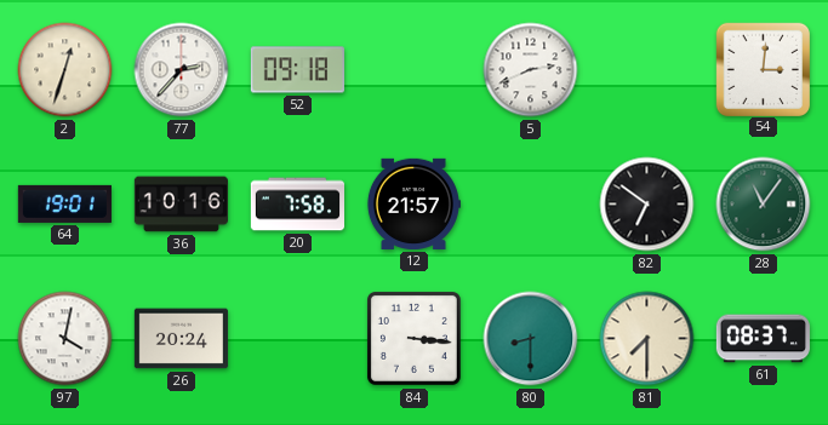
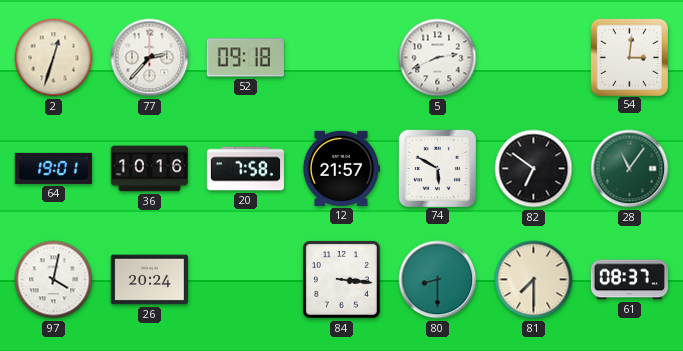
74: none -> 5:50 (437, 168)
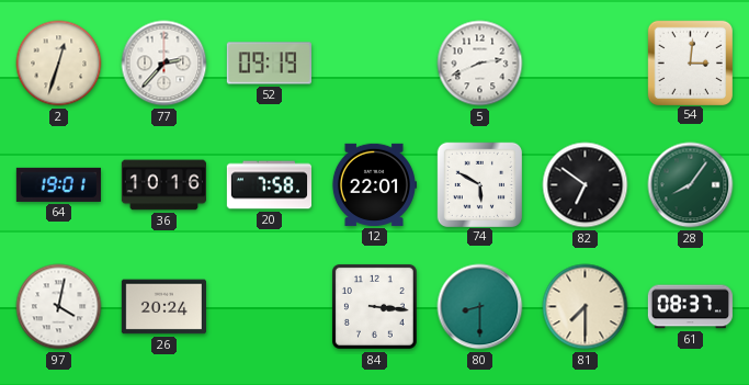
52: 09:18 -> 09:19 (269, 64)
12: 21:57 -> 22:01 (374, 184)
28: 11:06 -> 8:06 (691, 185)
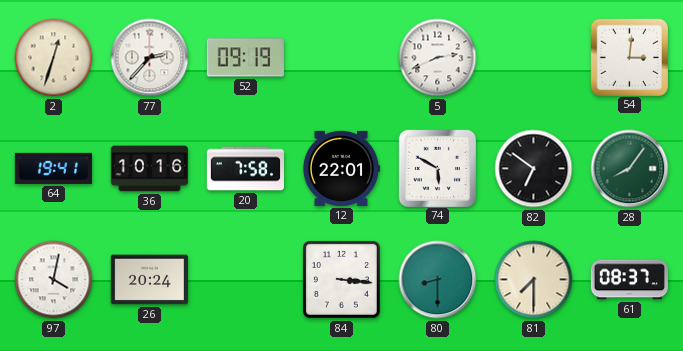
64: 19:01 -> 19:41 (53, 168)
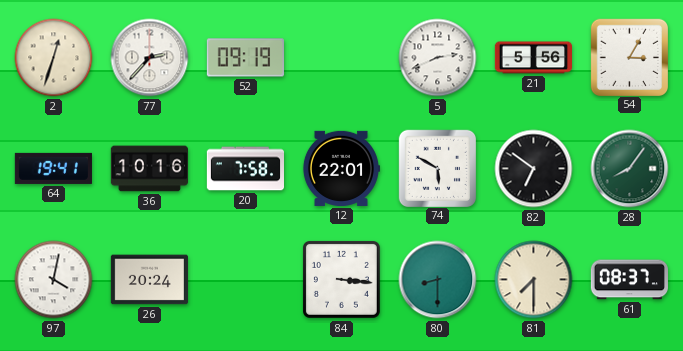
21: none -> 5:56 (533, 58)
54: 3:01 -> 3:05 (629, 57)
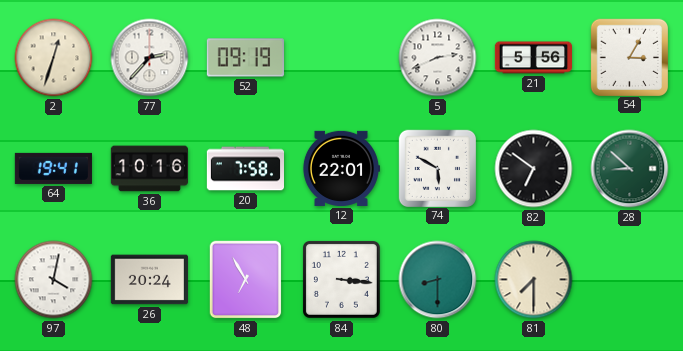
28: 8:06 -> 8:52 (630, 169)
48: none -> 6:55 (246, 280)
61: 08:37 -> none (629, 280)
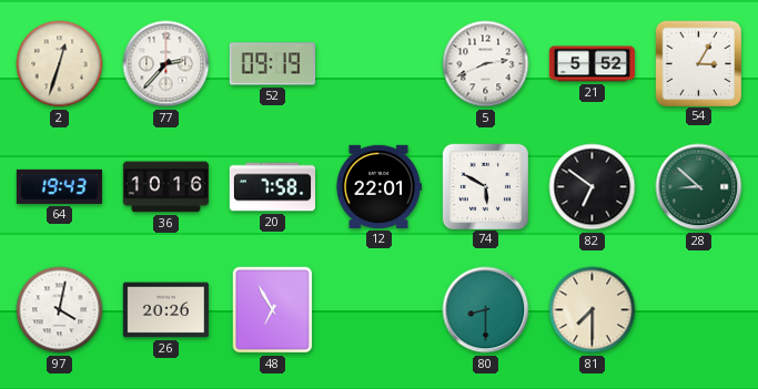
21: 5:56 -> 5:52 (592, 64)
64: 19:41 -> 19:43 (59, 186)
26: 20:24 -> 20:26 (165, 310)
84: 3:16 -> none (341, 279)
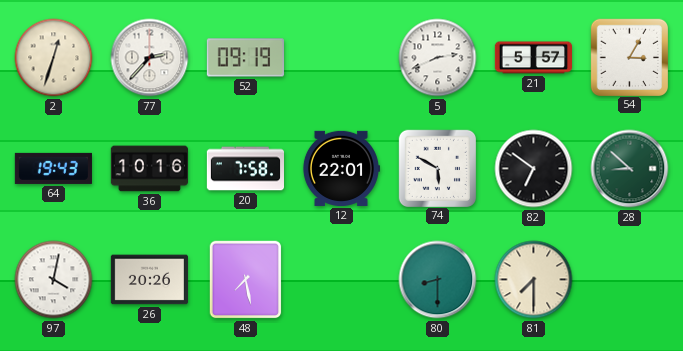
21: 5:52 -> 5:57 (533, 58)
48: 6:55 -> 7:28 (246, 280)
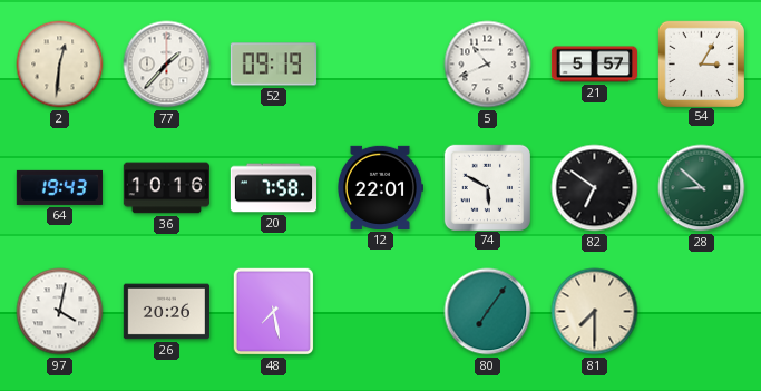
2: 12:33 -> 12:31 (60, 65)
77: 2:37 -> 1:37 (167, 65)
5: 2:41 -> 10:41 (488, 65)
80: 8:30 -> 7:06 (488, 312)
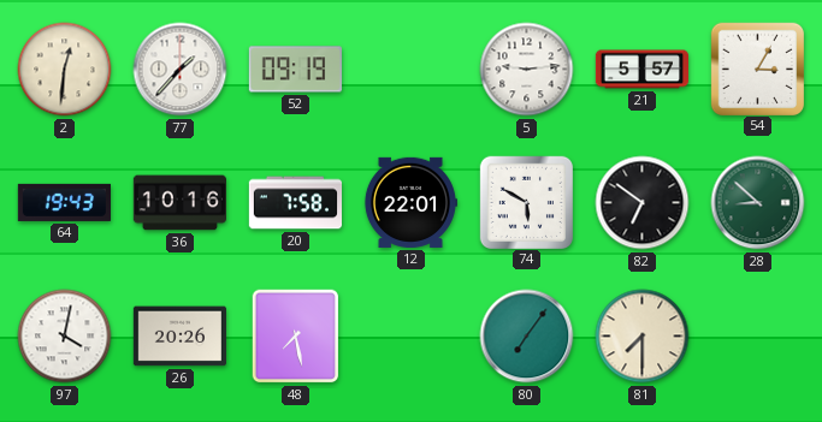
5: 10:41 -> 9:14 (527, 70)
